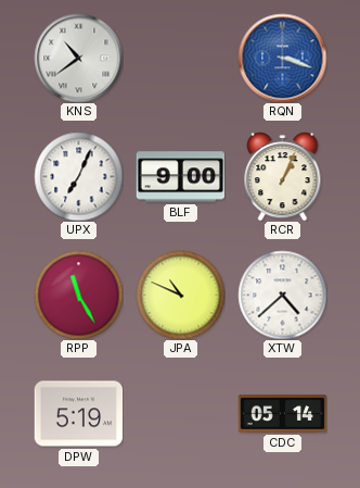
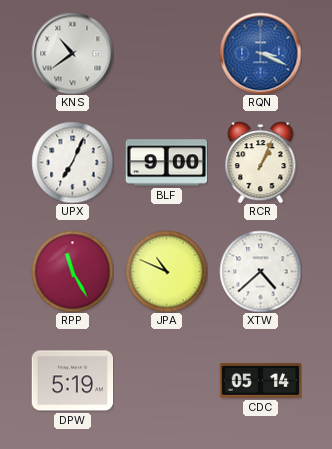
RQN: 3:18 -> 3:19 (260, 53)
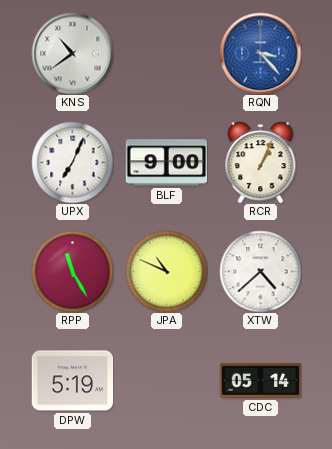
RQN: 3:19 -> 3:23 (260, 53)
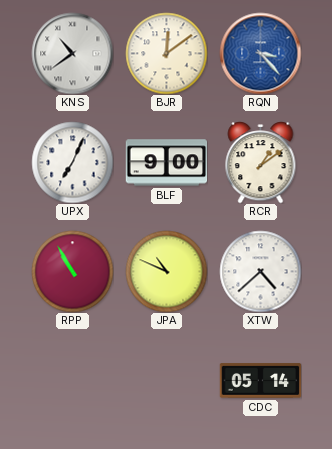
BJR: none -> 12:09 (166, 53)
RCR: 1:04 -> 1:09 (261, 163)
RPP: 11:25 -> 10:55 (72, 271)
DPW: 5:19 -> none (72, 381)
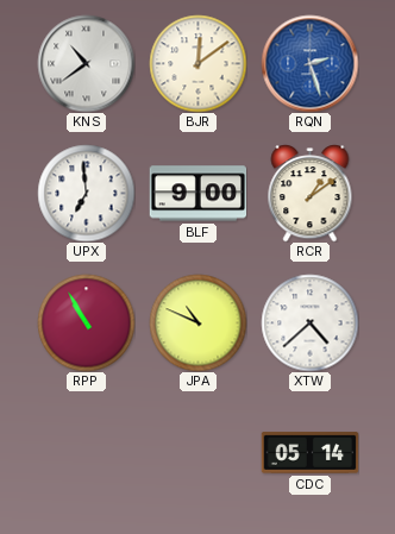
RQN: 3:23 -> 2:27 (309, 63)
UPX: 7:04 -> 6:59 (86, 193)
